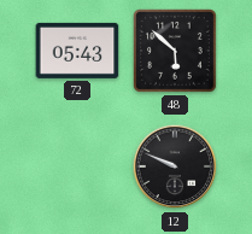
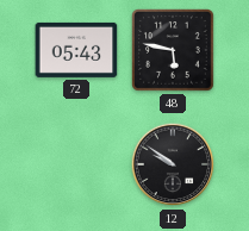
48: 5:52 -> 5:47 (174, 51)
12: 9:49 -> 9:51 (173, 164)
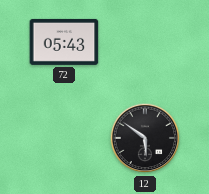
48: 5:47 -> none (174, 51)
12: 9:51 -> 5:51 (145, 138)
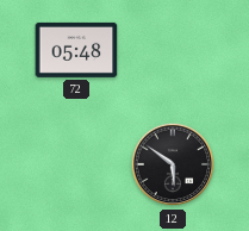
72: 05:43 -> 05:48 (76, 50)
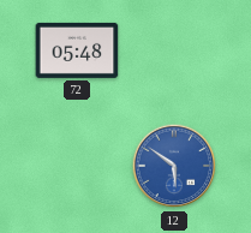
12 dial: black -> blue (174, 166)
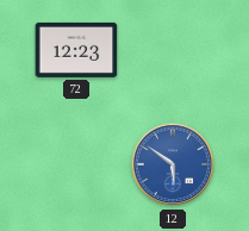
72: 05:48 -> 12:23 (76, 50)
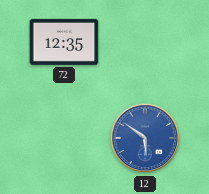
72: 12:23 -> 12:35 (64, 42)
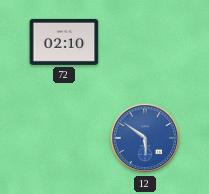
72: 12:35 -> 02:10 (64, 42)
